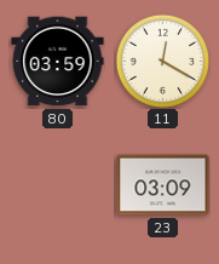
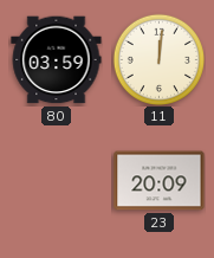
11: 12:20 -> 12:01 (158, 59)
23: 03:09 -> 20:09 (160, 181)
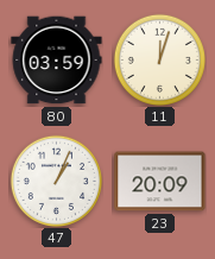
11: 12:01 -> 12:03 (159, 59)
47: none -> 1:04 (56, 181)
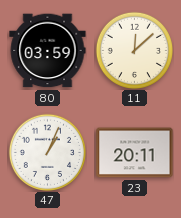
11: 12:03 -> 12:08 (134, 50)
23: 20:09 -> 20:11 (135, 153)
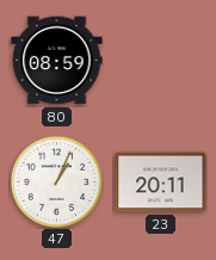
80: 03:59 -> 08:59 (57, 61)
11: 12:08 -> none (134, 50)
